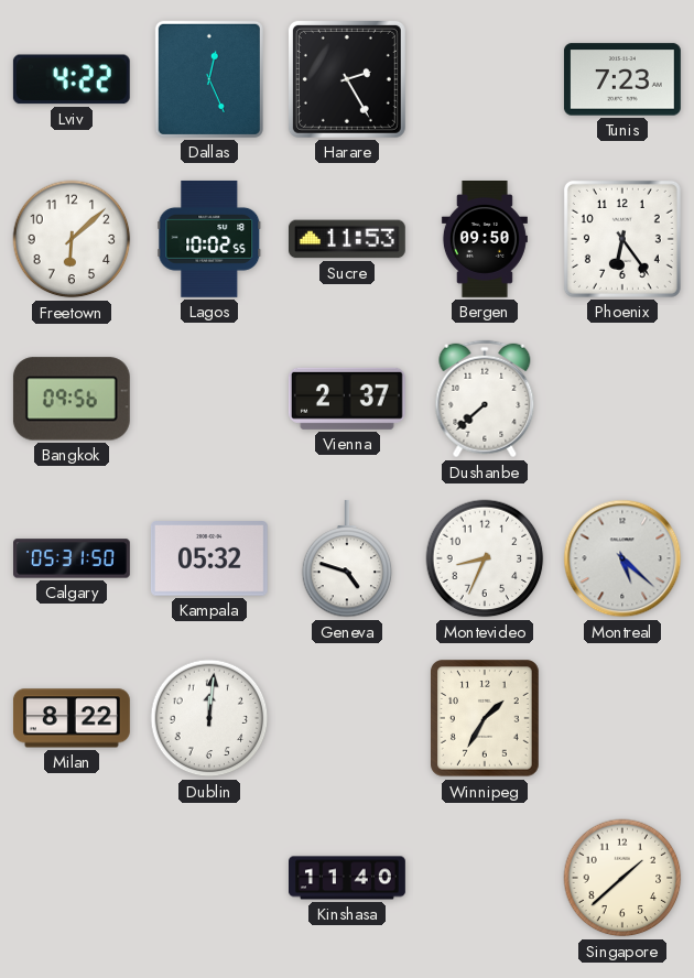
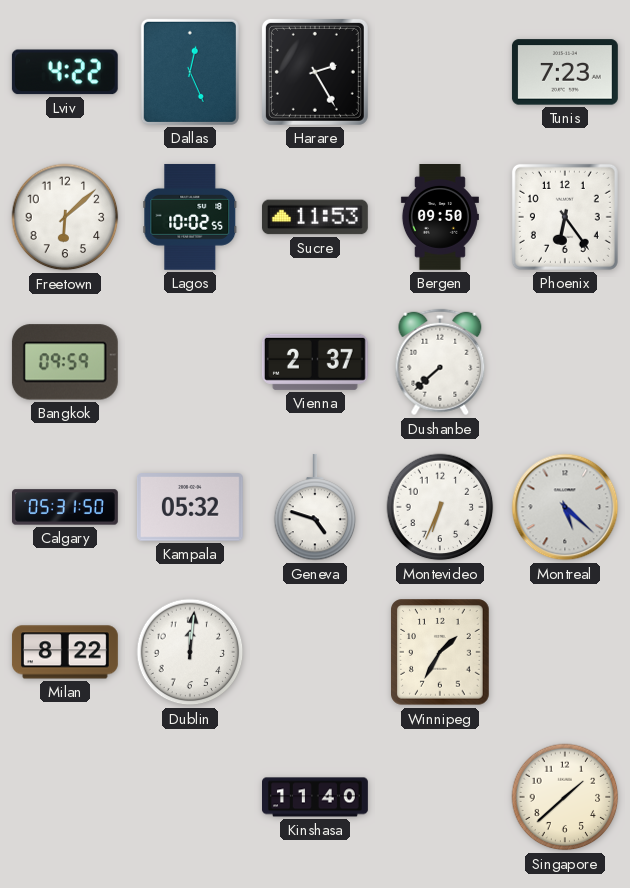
Bangkok: 09:56 -> 09:59 (65, 362)
Montevideo: 8:34 -> 6:34 (440, 507)
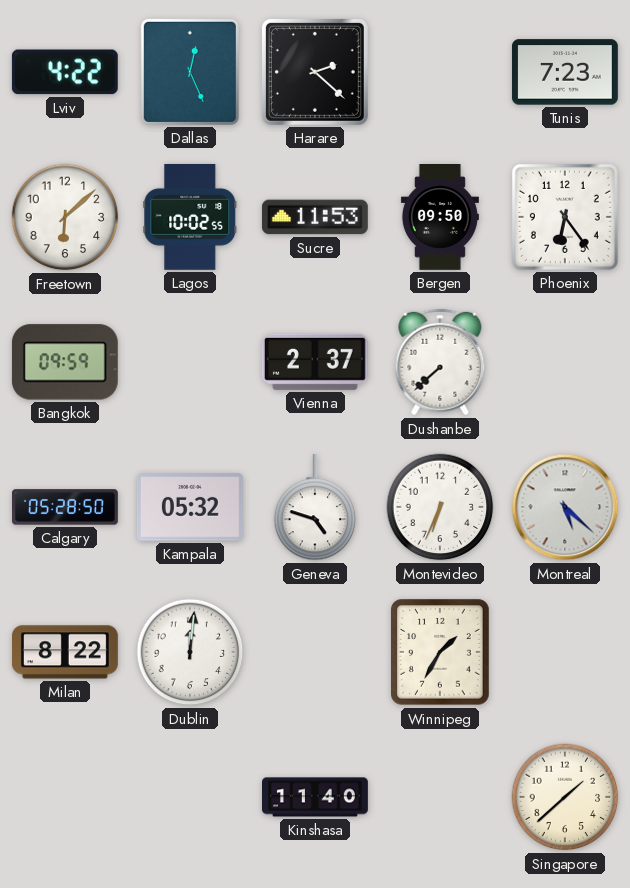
Harare: 2:25 -> 2:22 (315, 72)
Calgary: 05:31 -> 05:28 (66, 507)
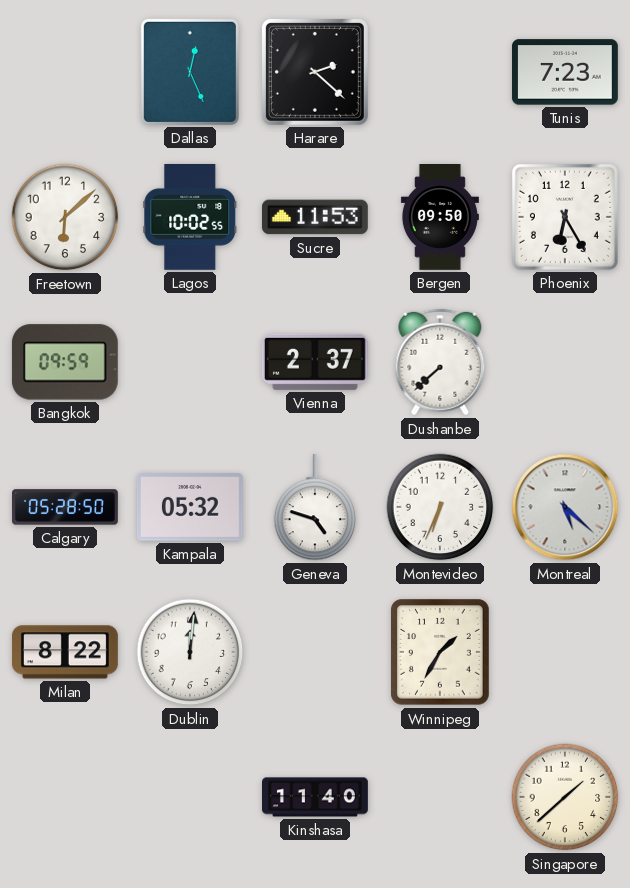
Lviv: 4:22 -> none (65, 72)
Phoenix: 6:24 -> 6:25 (565, 217)
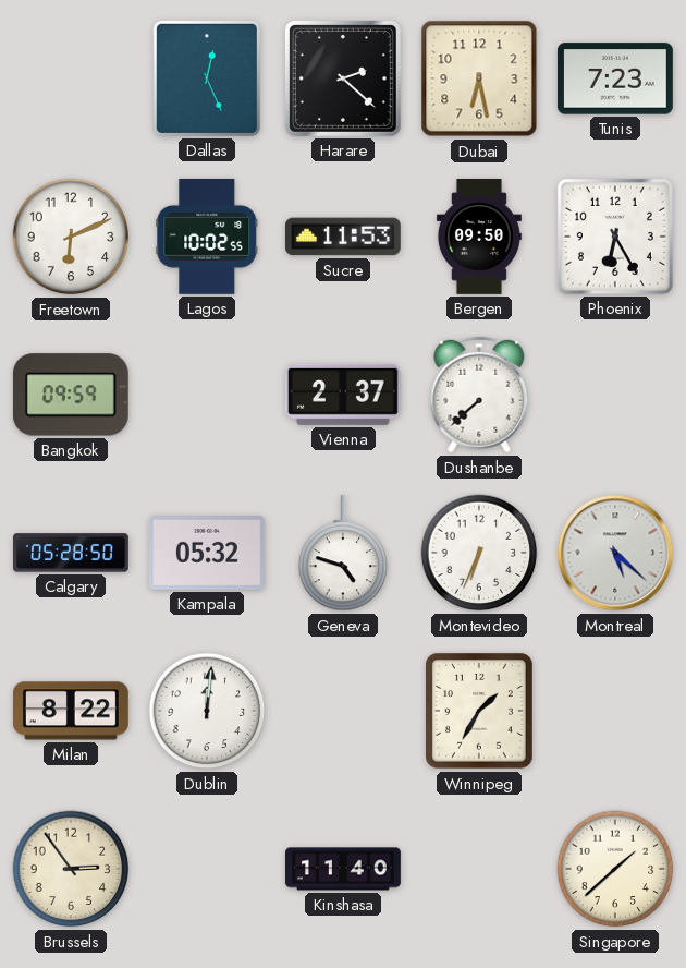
Dubai: none -> 6:28 (479, 78)
Freetown: 6:08 -> 6:11 (71, 237)
Brussels: none -> 2:54 (71, 869)
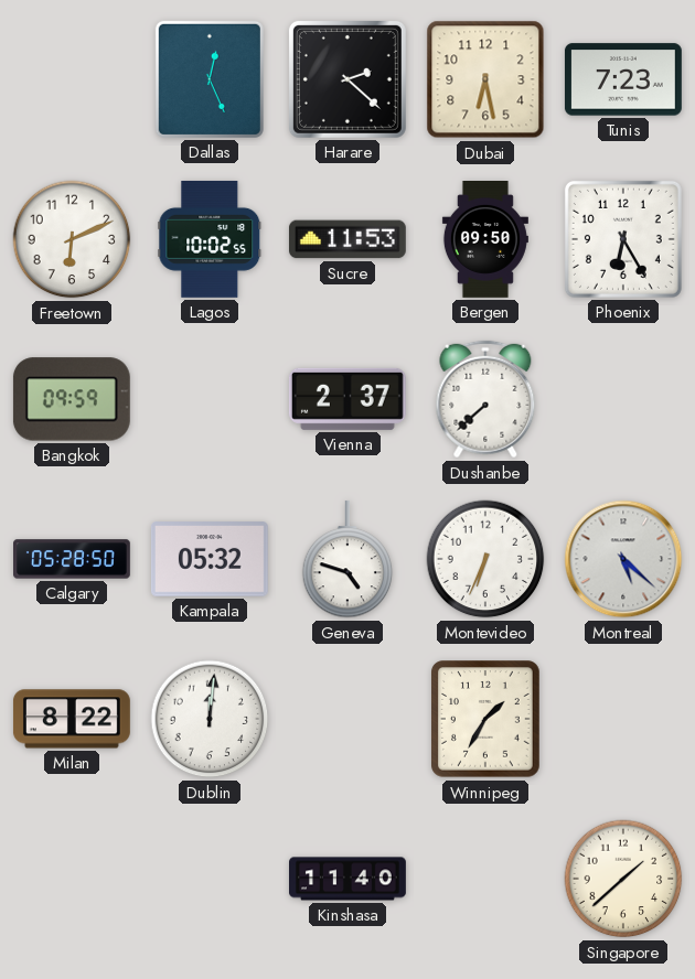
Brussels: 2:54 -> none (71, 869)
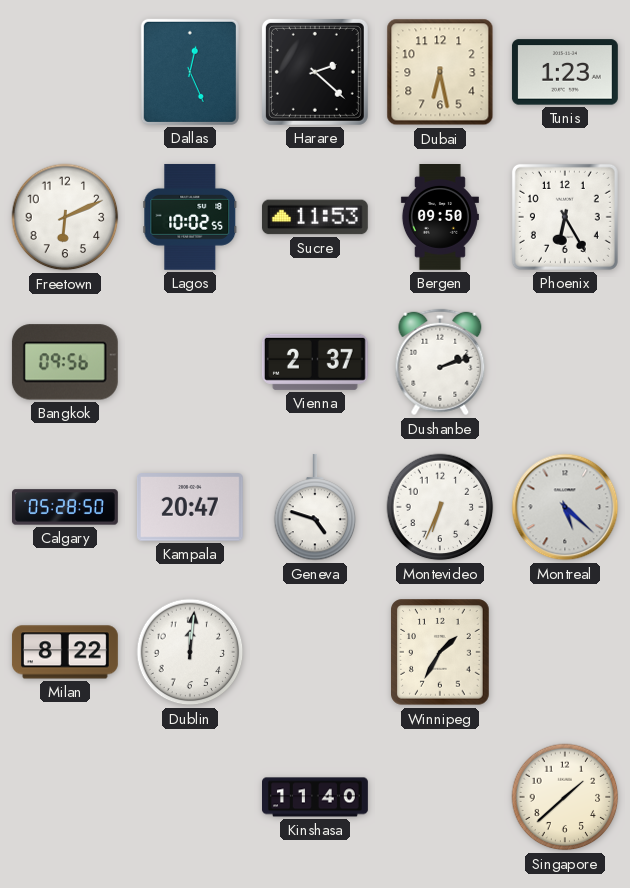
Tunis: 7:23 -> 1:23 (565, 72)
Bangkok: 09:59 -> 09:56 (65, 362)
Dushanbe: 7:38 -> 2:12 (440, 362)
Kampala: 05:32 -> 20:47 (190, 507)
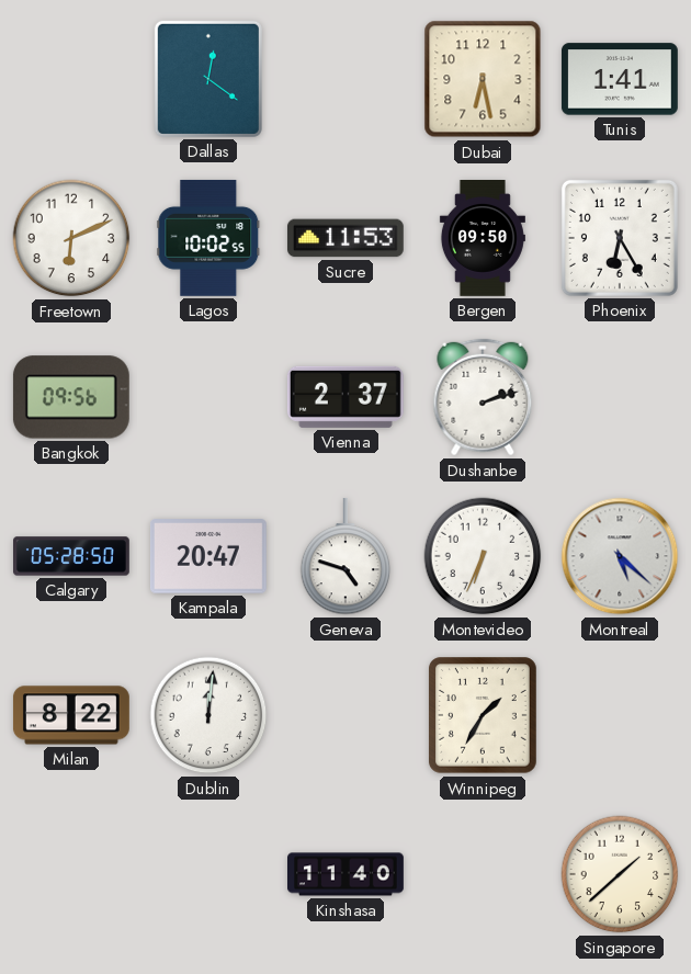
Dallas: 12:26 -> 12:21 (208, 79)
Harare: 2:22 -> none (315, 72)
Tunis: 1:23 -> 1:41 (620, 79)
